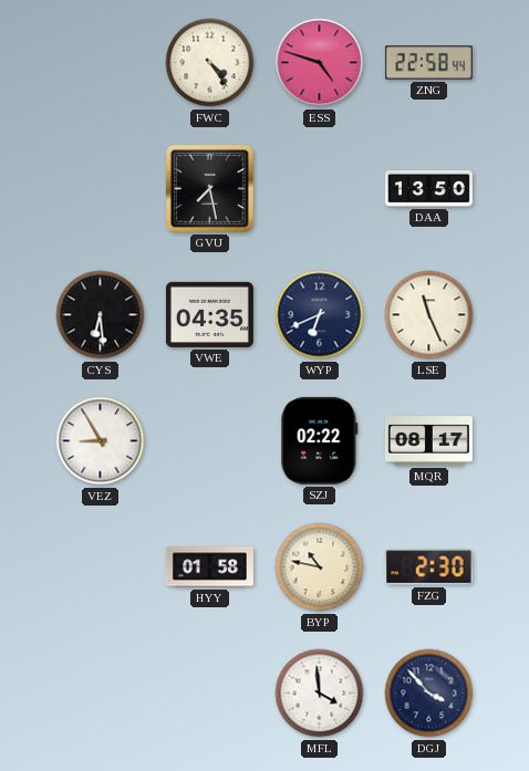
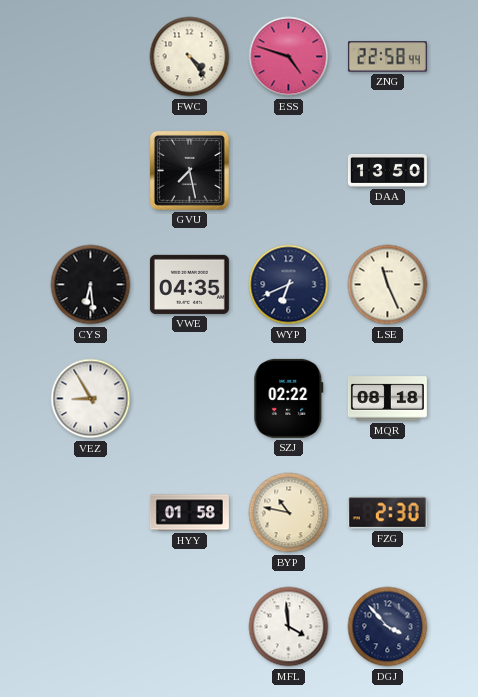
MQR: 08:17 -> 08:18 (387, 399)
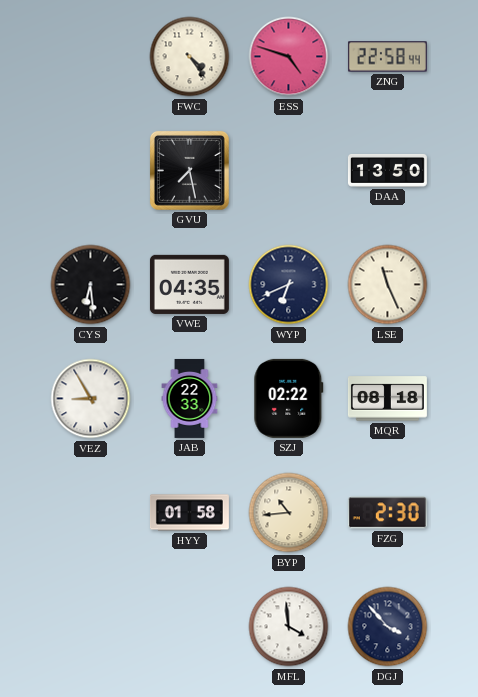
JAB: none -> 22:33 (190, 398)
BYP: 10:47 -> 10:44 (289, 513)
